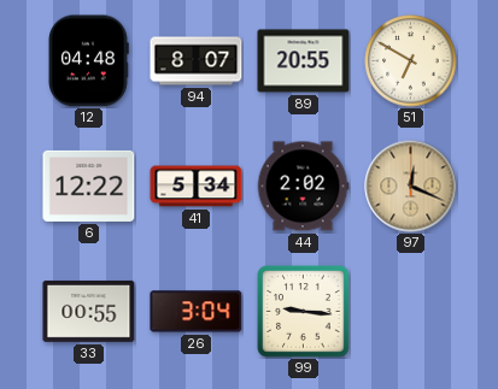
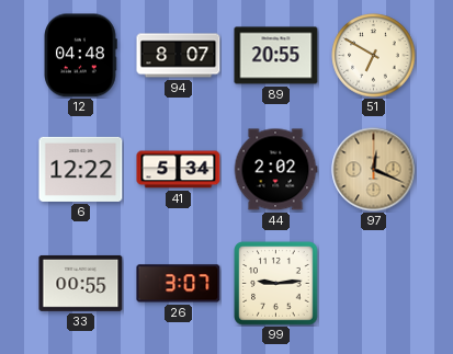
26: 3:04 -> 3:07 (179, 284)
99: 9:16 -> 9:14 (276, 284)
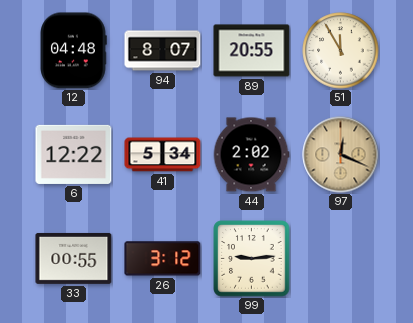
51: 6:50 -> 11:55 (341, 51)
26: 3:07 -> 3:12 (163, 259)
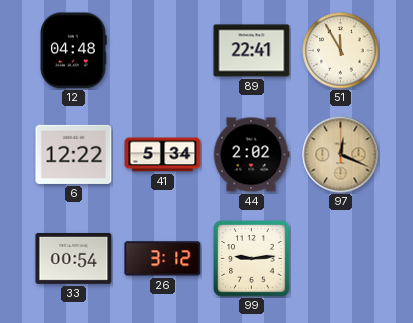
94: 8:07 -> none (163, 51)
89: 20:55 -> 22:41 (252, 51)
33: 00:55 -> 00:54 (74, 258)
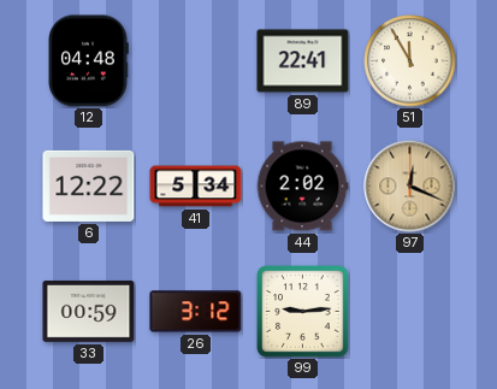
33: 00:54 -> 00:59 (89, 311)
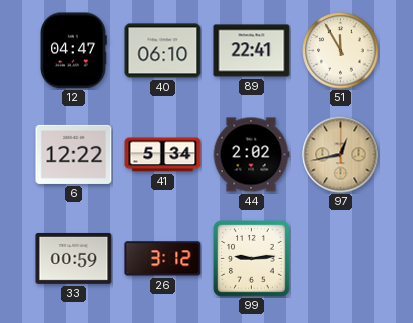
12: 04:48 -> 04:47 (73, 51)
40: none -> 06:10 (163, 51)
97: 12:19 -> 12:43 (341, 155)
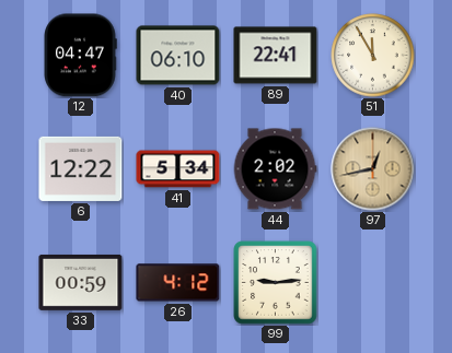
26: 3:12 -> 4:12 (178, 283)
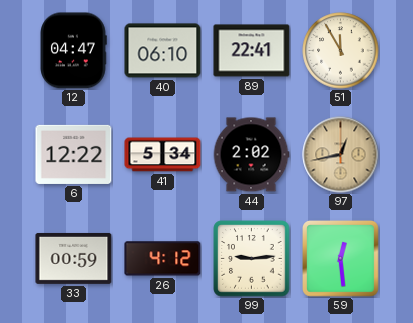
59: none -> 12:29 (341, 259)
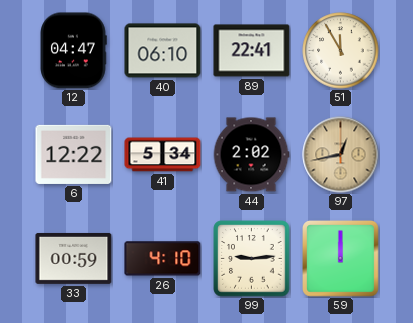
26: 4:12 -> 4:10 (163, 259)
59: 12:29 -> 12:00 (341, 259)
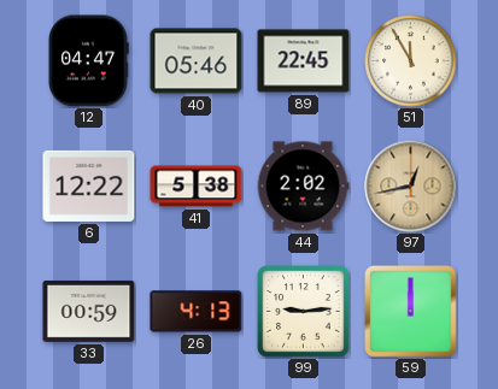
40: 06:10 -> 05:46 (197, 61)
89: 22:41 -> 22:45 (304, 61)
41: 5:34 -> 5:38 (197, 187)
26: 4:10 -> 4:13 (197, 312)
